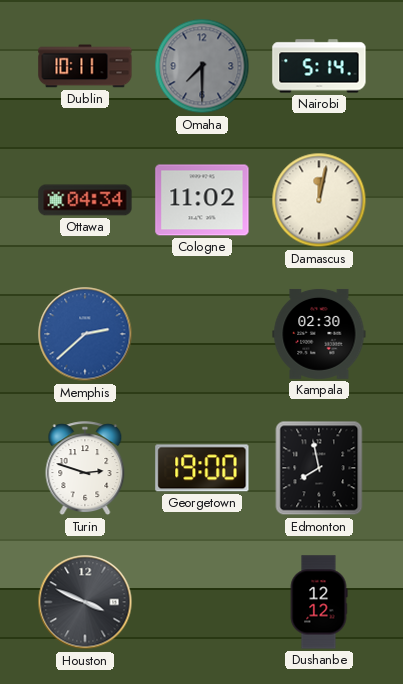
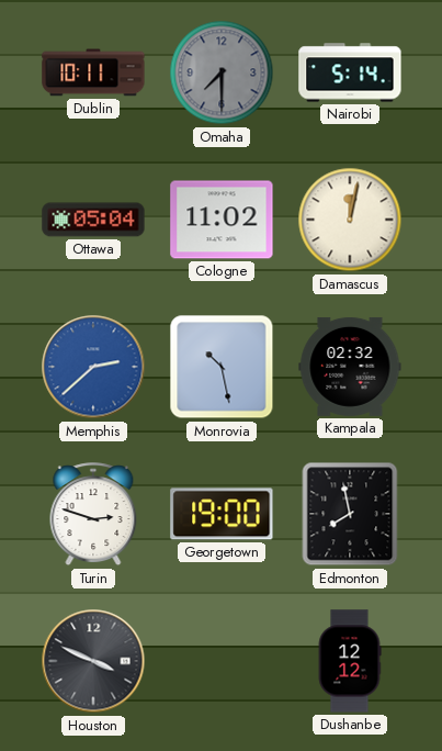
Ottawa: 04:34 -> 05:04 (93, 220)
Monrovia: none -> 10:28 (222, 367)
Kampala: 02:30 -> 02:32 (350, 367)
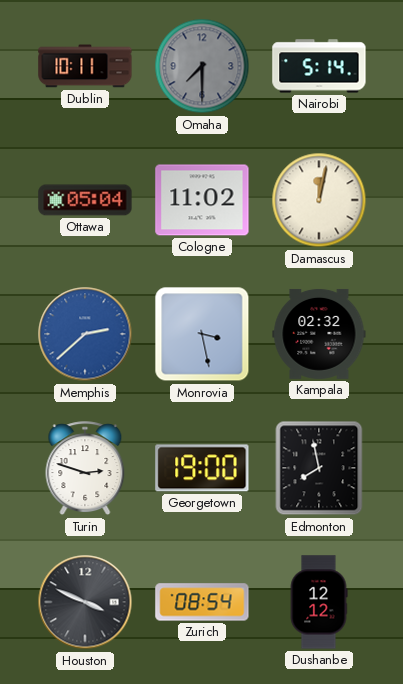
Monrovia: 10:28 -> 3:28 (202, 334)
Zurich: none -> 08:54 (202, 602)
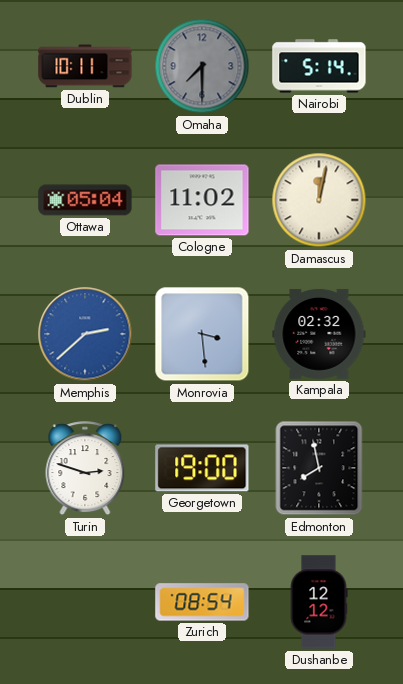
Monrovia: 3:28 -> 3:29 (202, 334)
Houston: 3:49 -> none (85, 602)
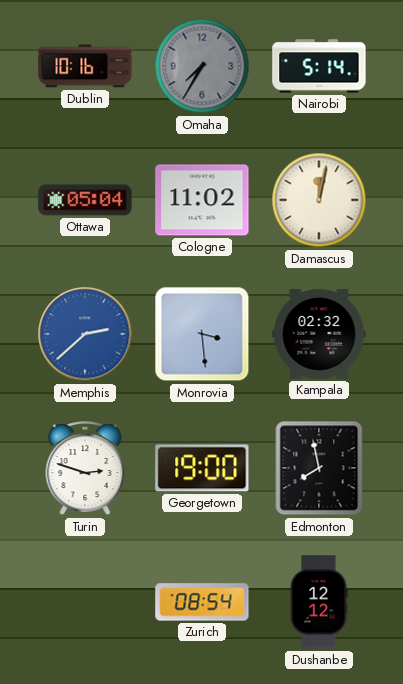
Dublin: 10:11 -> 10:16 (85, 66)
Omaha: 7:30 -> 7:35 (202, 66)
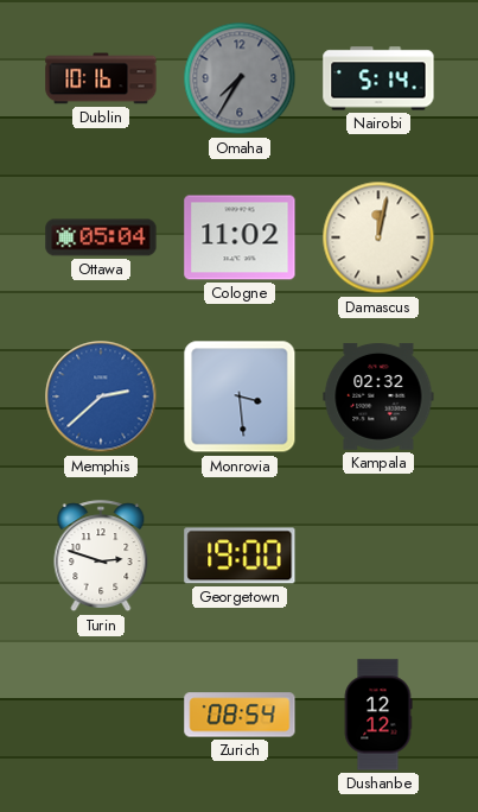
Edmonton: 7:58 -> none (319, 468)
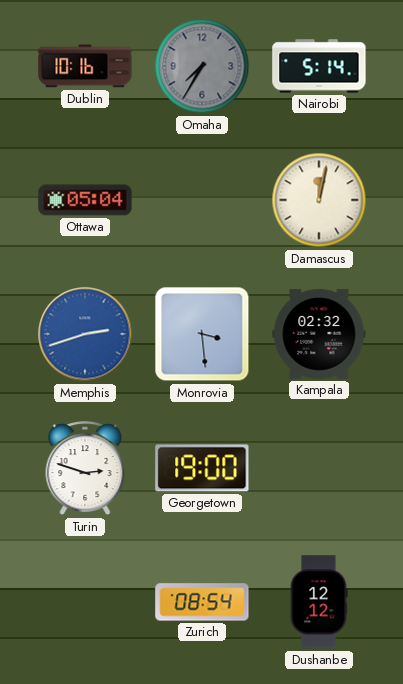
Cologne: 11:02 -> none (240, 237)
Memphis: 2:38 -> 2:42 (85, 334)
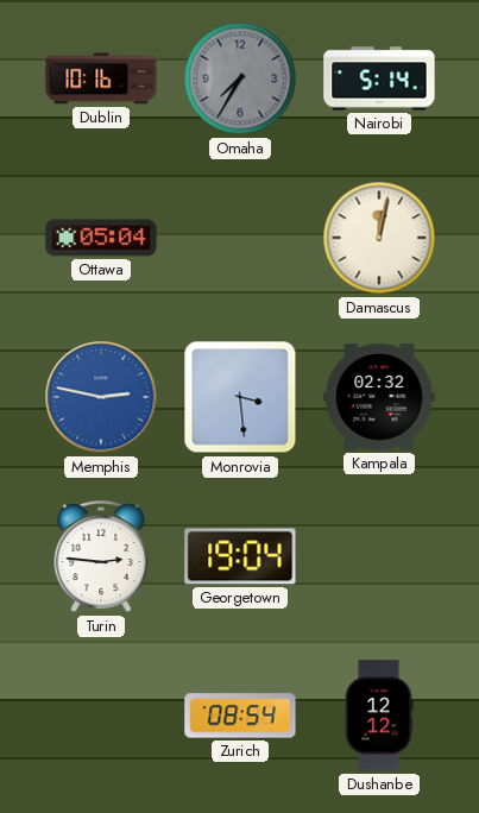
Memphis: 2:42 -> 2:47 (101, 397)
Turin: 2:48 -> 2:46 (101, 557)
Georgetown: 19:00 -> 19:04 (240, 556)
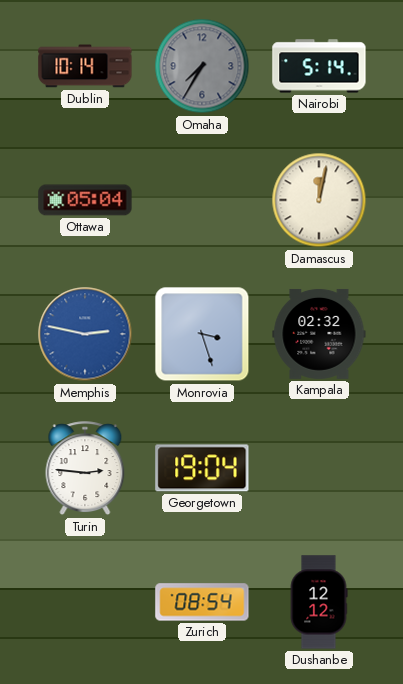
Dublin: 10:16 -> 10:14 (85, 66)
Monrovia: 3:29 -> 3:27 (202, 334)
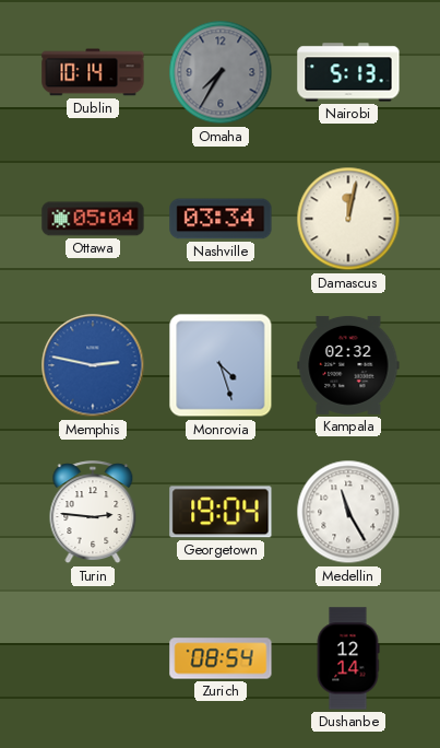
Nairobi: 5:14 -> 5:13 (348, 72)
Nashville: none -> 03:34 (221, 219)
Monrovia: 3:27 -> 4:27 (221, 365)
Medellin: none -> 11:25 (348, 512)
Dushanbe: 12:12 -> 12:14 (348, 658)
